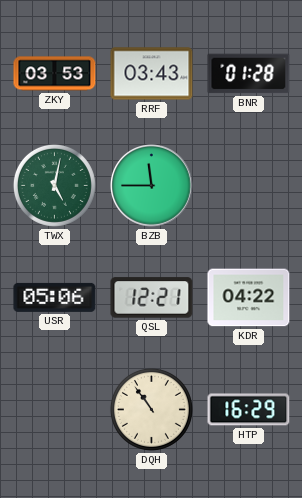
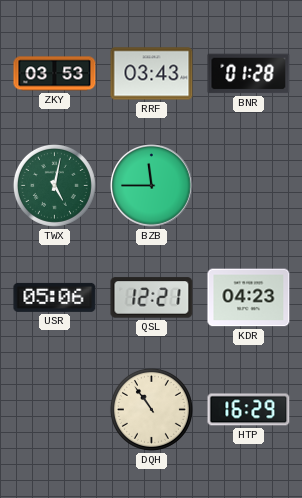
KDR: 04:22 -> 04:23 (249, 298)
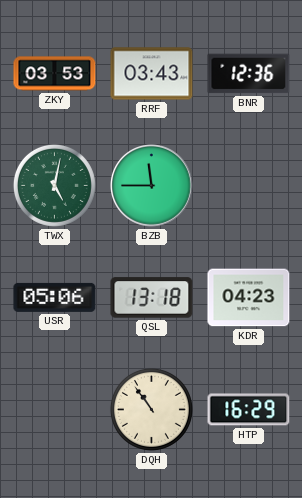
BNR: 01:28 -> 12:36 (249, 74)
QSL: 12:21 -> 13:18 (152, 298)
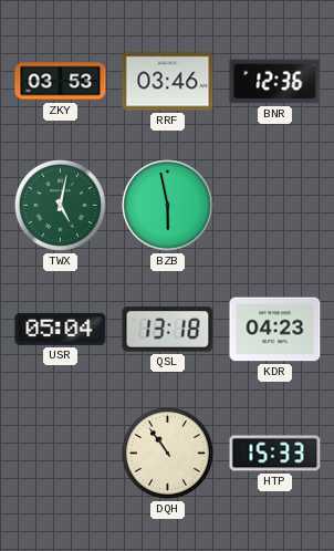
RRF: 03:43 -> 03:46 (168, 82)
BZB: 11:45 -> 5:58 (168, 206)
USR: 05:06 -> 05:04 (61, 329)
HTP: 16:29 -> 15:33 (275, 454)
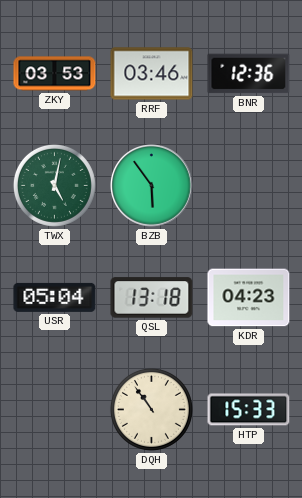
BZB: 5:58 -> 5:54 (152, 186)
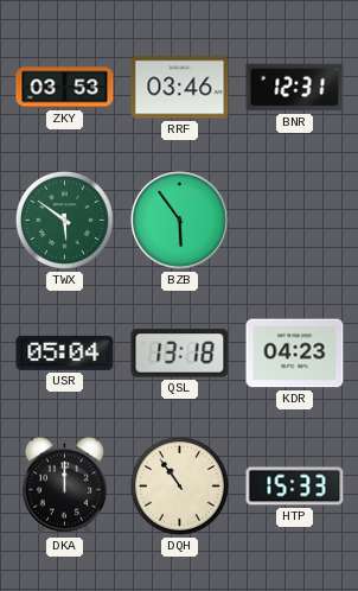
BNR: 12:36 -> 12:31 (295, 88)
TWX: 5:02 -> 5:51 (64, 220)
DKA: none -> 12:00 (64, 485)
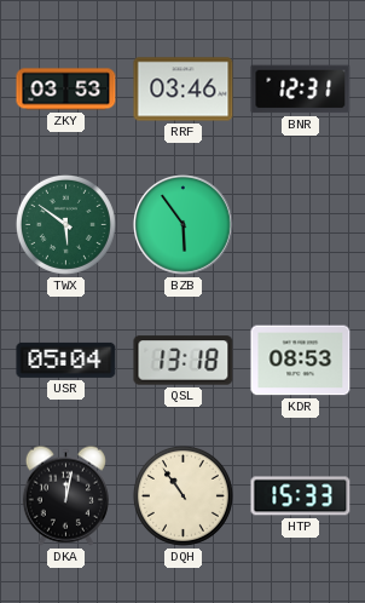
KDR: 04:23 -> 08:53 (301, 361)
DKA: 12:00 -> 12:02 (65, 495)
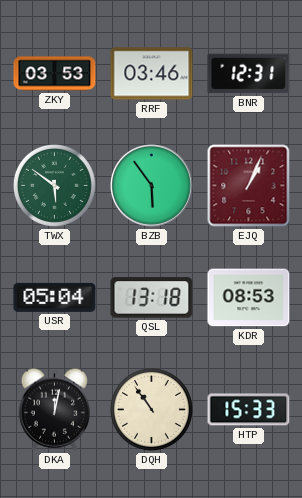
EJQ: none -> 1:04 (249, 186)
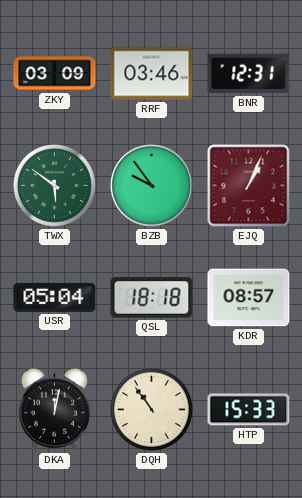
ZKY: 03:53 -> 03:09 (55, 74)
BZB: 5:54 -> 9:54 (152, 186)
QSL: 13:18 -> 18:18 (152, 298)
KDR: 08:53 -> 08:57 (249, 298)
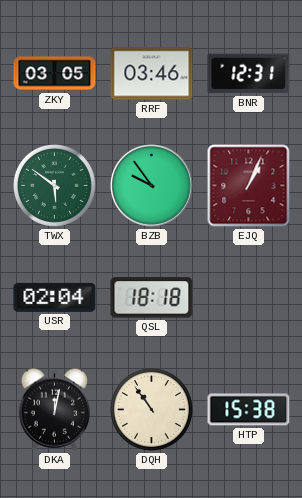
ZKY: 03:09 -> 03:05 (55, 74)
USR: 05:04 -> 02:04 (55, 297)
KDR: 08:57 -> none (249, 298)
HTP: 15:33 -> 15:38 (249, 410)
